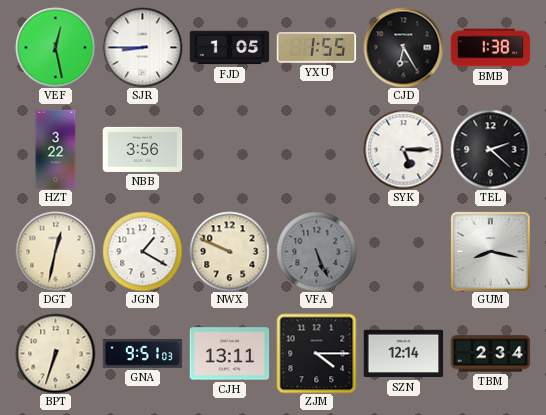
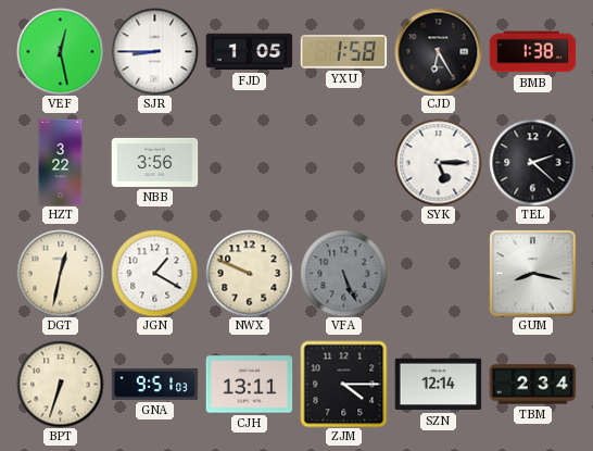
YXU: 1:55 -> 1:58 (343, 52)
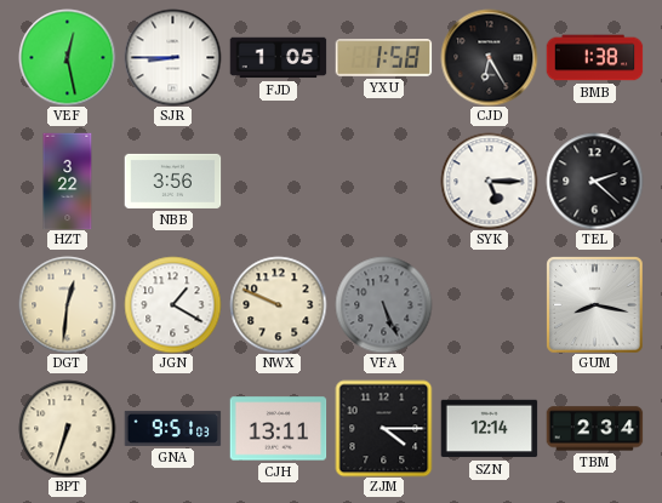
DGT: 12:32 -> 12:31 (67, 304)
